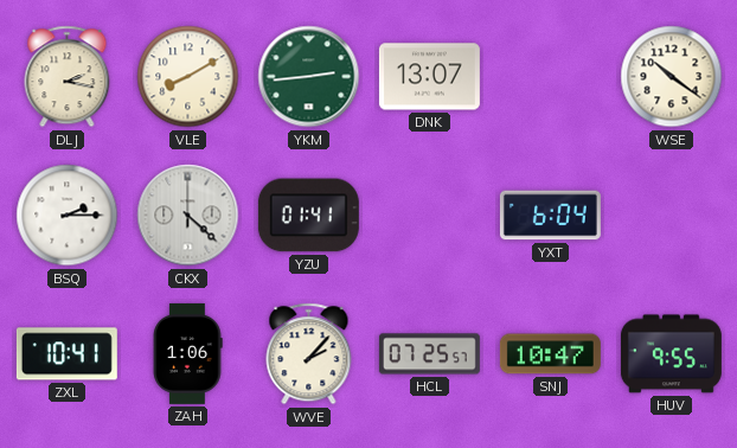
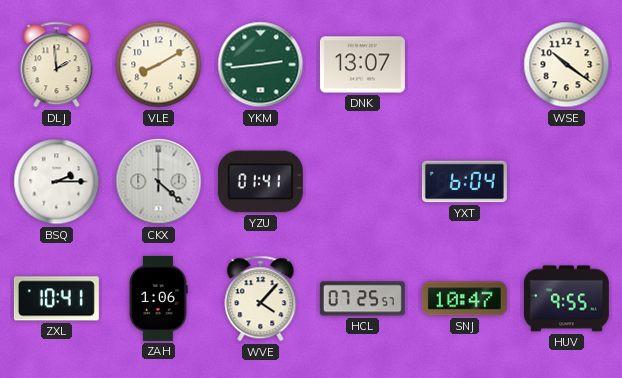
DLJ: 2:17 -> 1:59 (57, 65)
WVE: 2:07 -> 4:07 (261, 299)
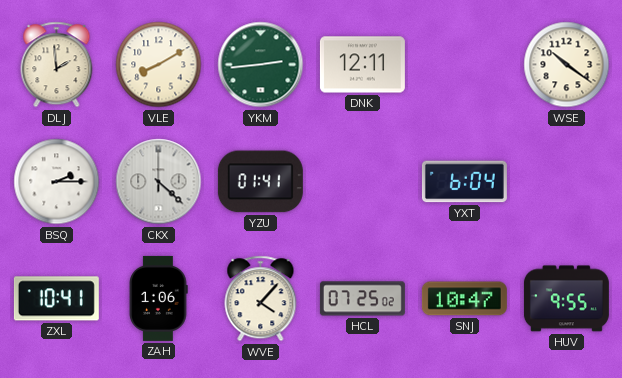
DNK: 13:07 -> 12:11 (362, 65)
HCL: 07:25:57 -> 07:25:02 (362, 299)
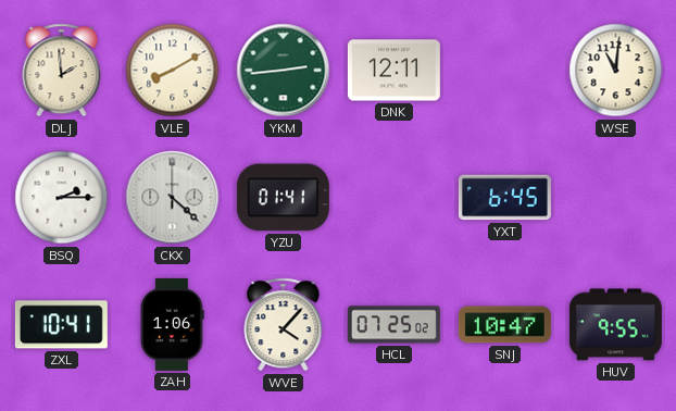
WSE: 10:21 -> 11:01 (616, 71)
YXT: 6:04 -> 6:45 (504, 198)
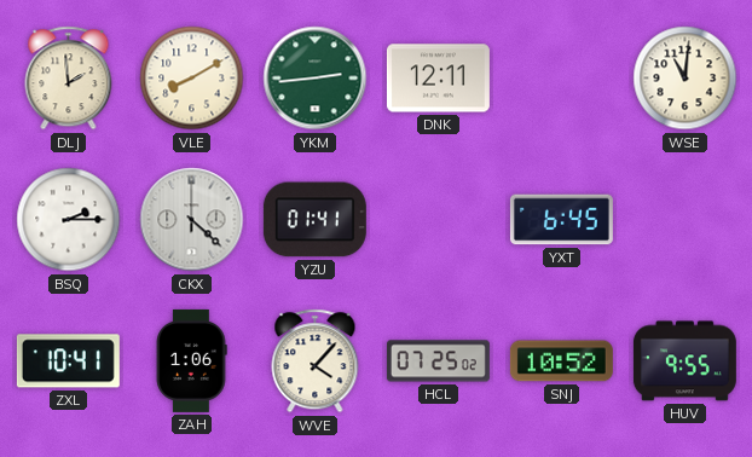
SNJ: 10:47 -> 10:52 (561, 361)
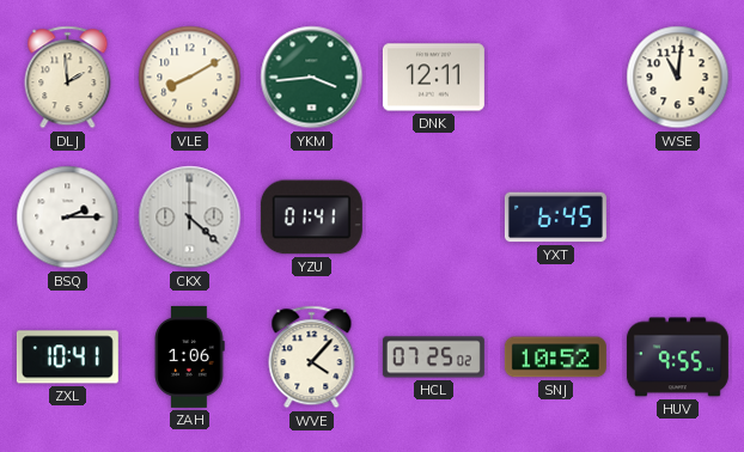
YKM: 2:44 -> 3:44 (312, 78)
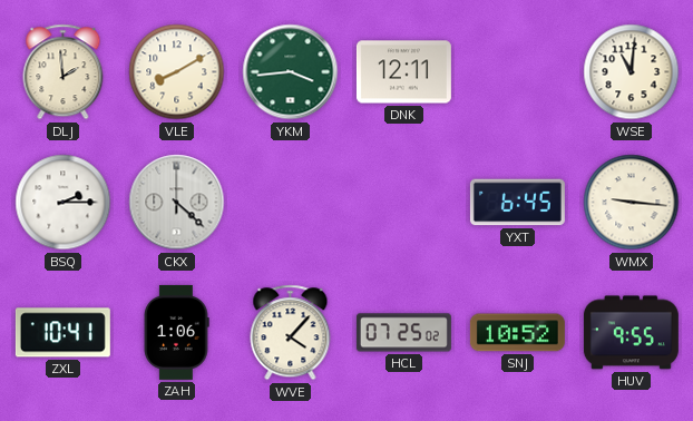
YZU: 01:41 -> none (311, 218)
WMX: none -> 9:16 (632, 203)
